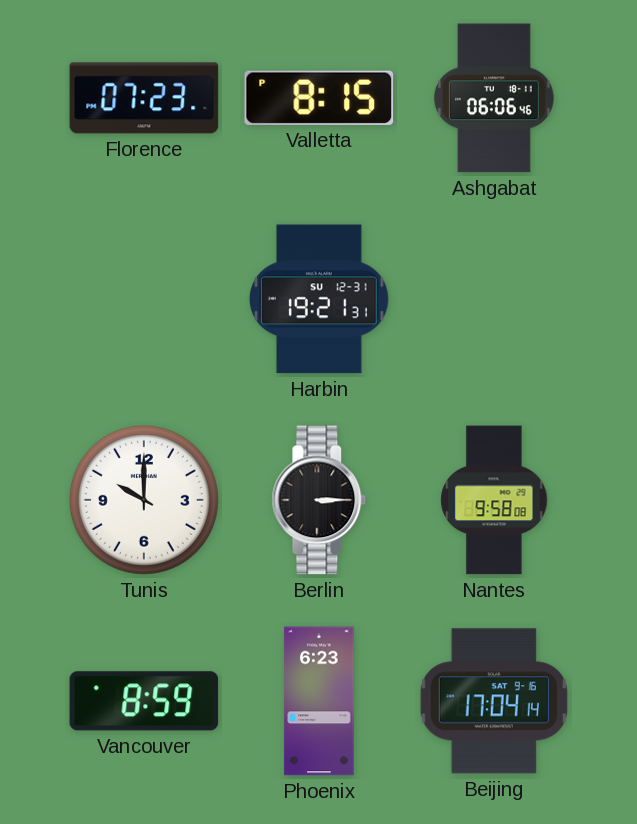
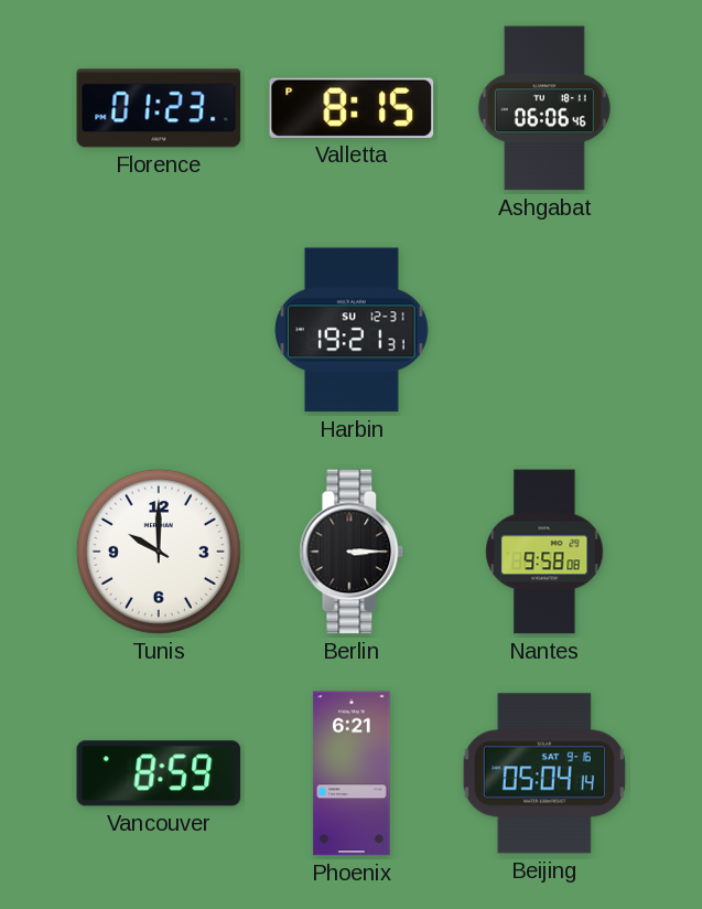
Florence: 07:23 -> 01:23 (159, 108)
Phoenix: 6:23 -> 6:21 (352, 773)
Beijing: 17:04 -> 05:04 (544, 773)
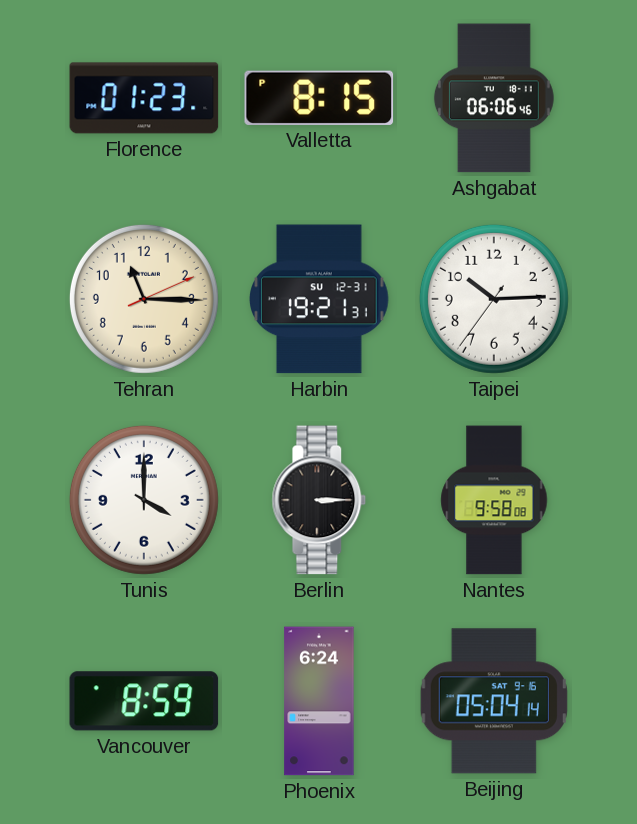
Tehran: none -> 11:15 (144, 299)
Taipei: none -> 10:14 (494, 299)
Tunis: 10:00 -> 4:00 (144, 500)
Phoenix: 6:21 -> 6:24 (319, 701)
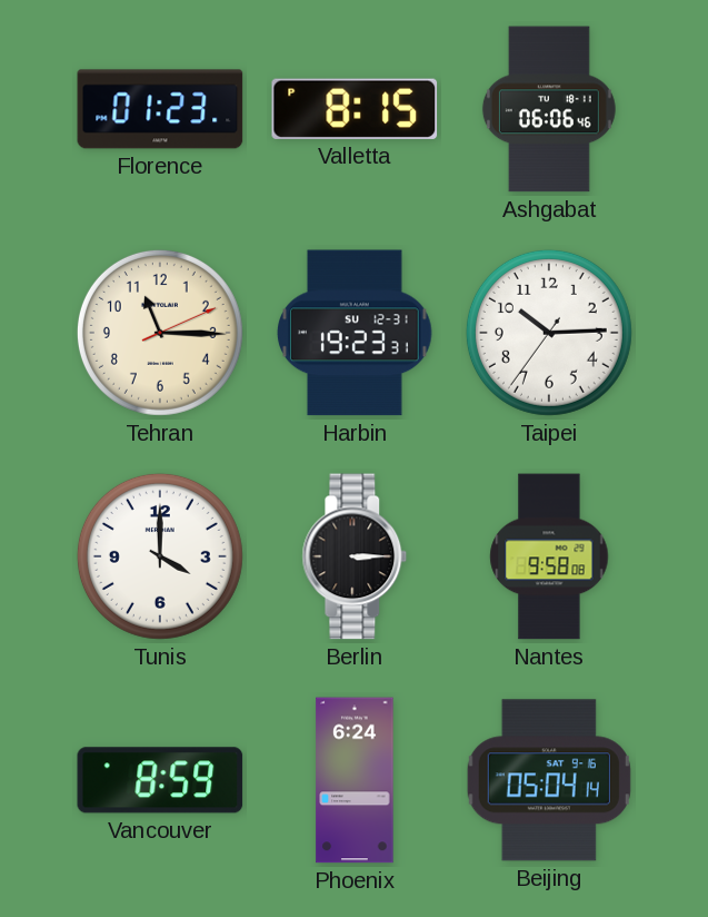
Harbin: 19:21 -> 19:23 (356, 333)
